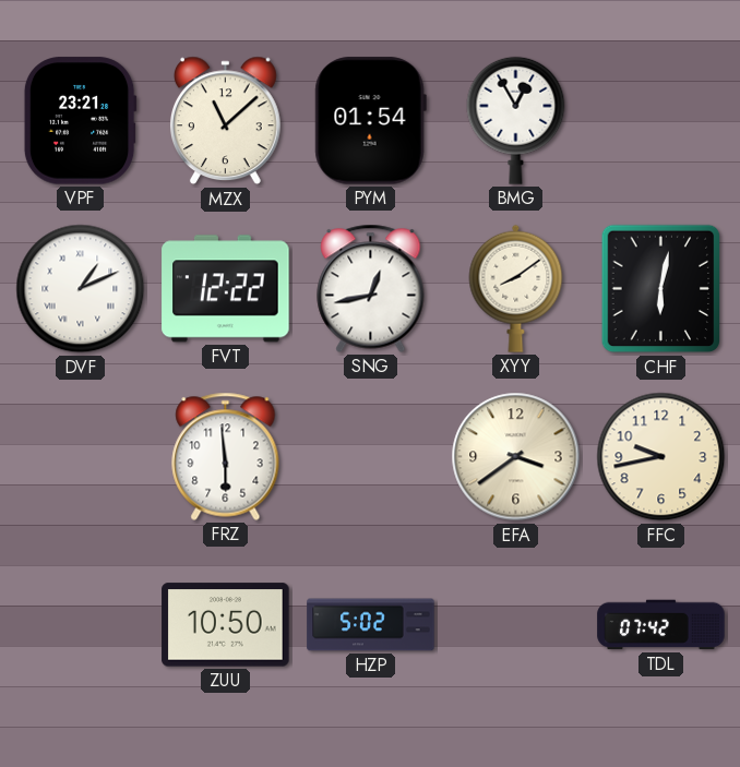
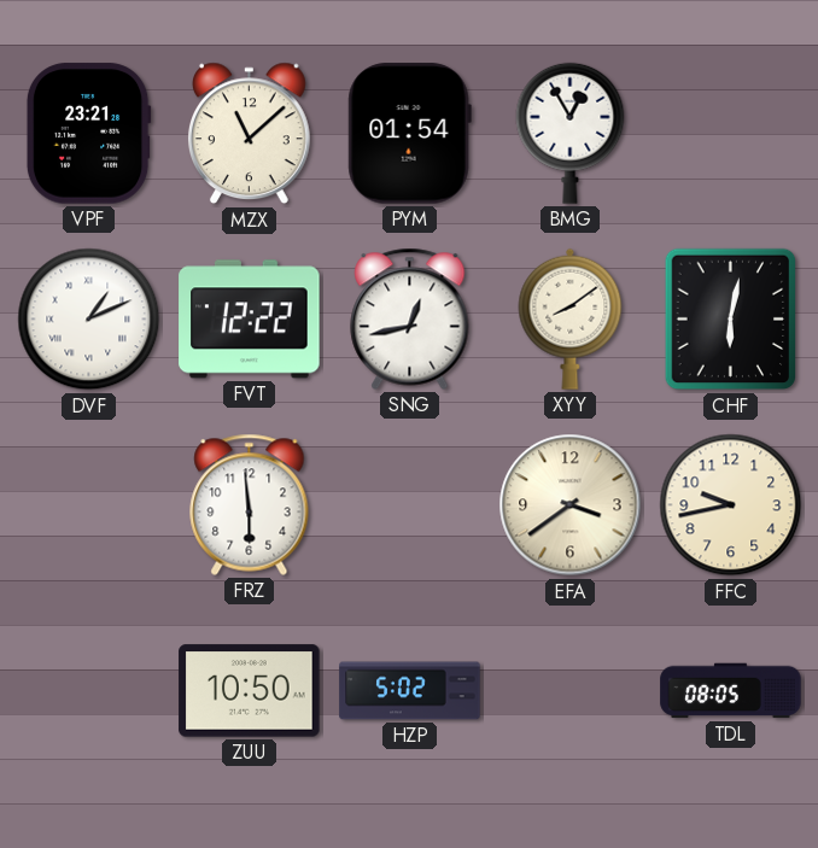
TDL: 07:42 -> 08:05 (731, 691)
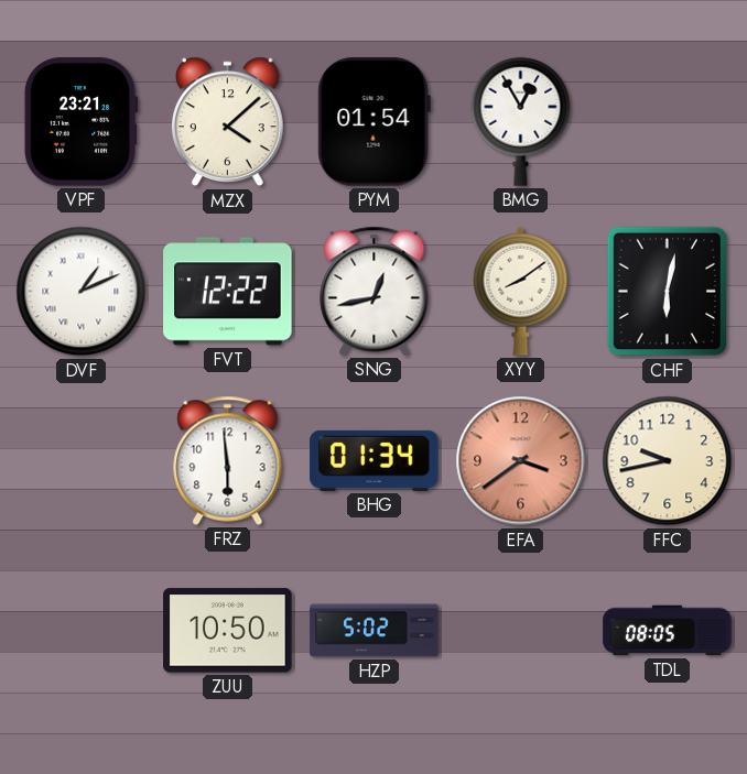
MZX: 11:08 -> 4:08 (227, 122)
BHG: none -> 01:34 (375, 460)
EFA dial: cream -> salmon (521, 461)
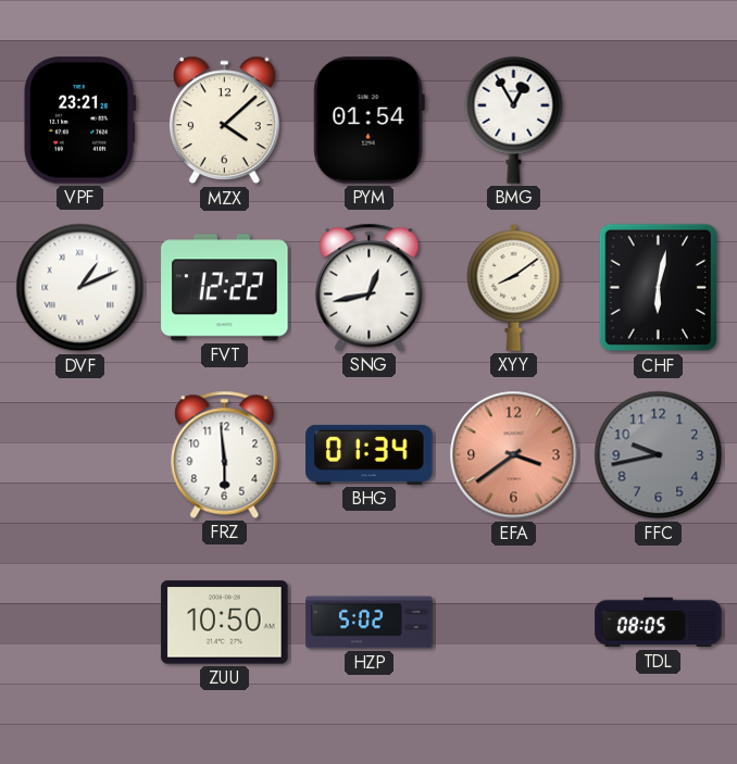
FFC dial: cream -> grey (659, 455)
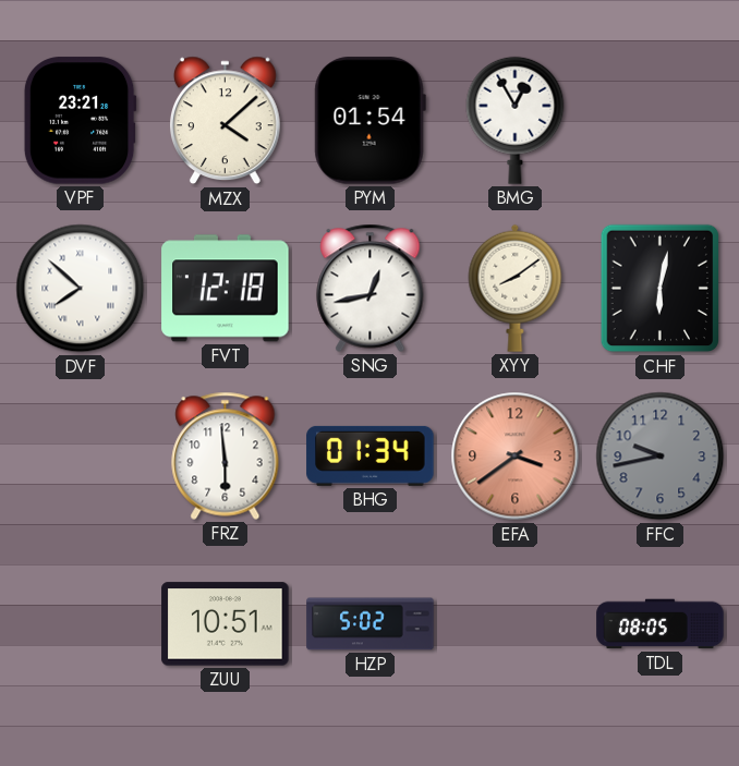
DVF: 1:11 -> 7:52 (81, 289)
FVT: 12:22 -> 12:18 (226, 289)
ZUU: 10:50 -> 10:51 (226, 624)
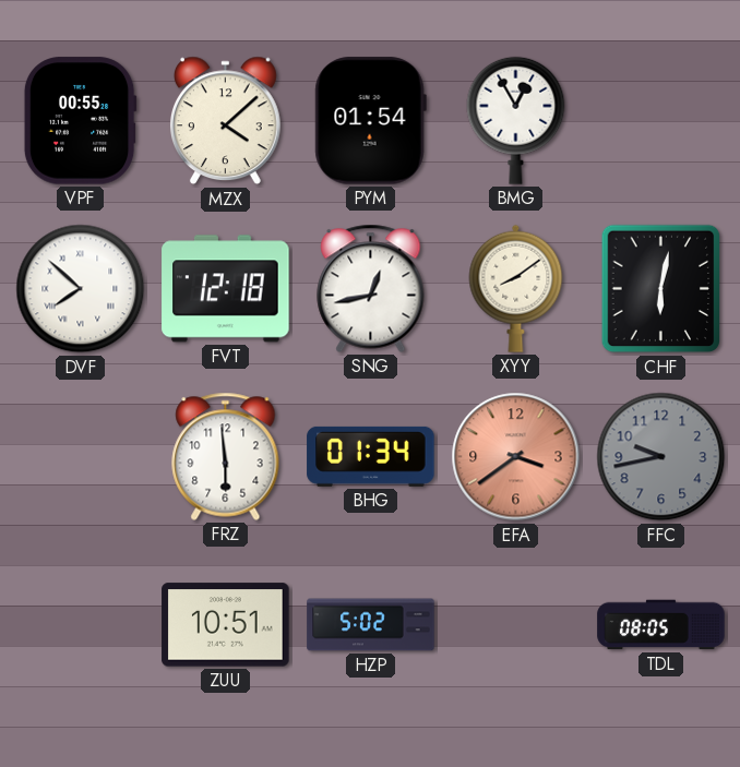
VPF: 23:21 -> 00:55 (80, 121)
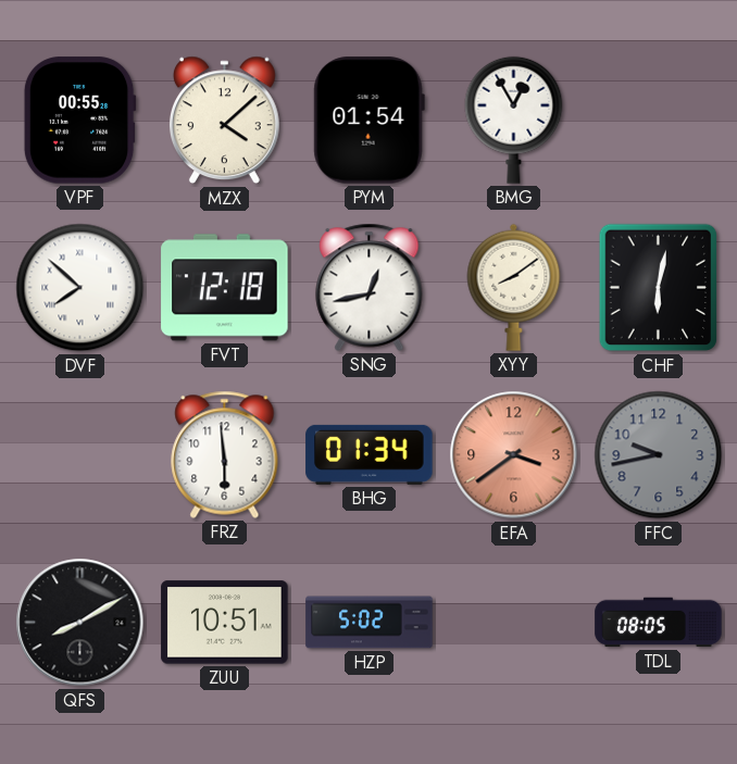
QFS: none -> 8:10 (80, 623)
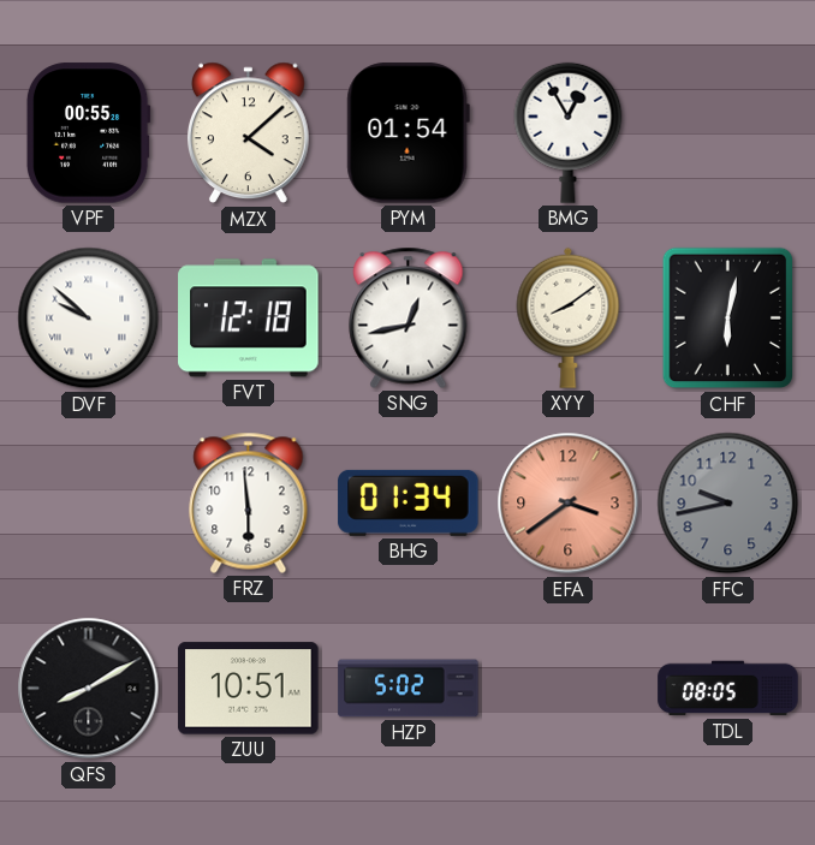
DVF: 7:52 -> 9:52 (89, 319)
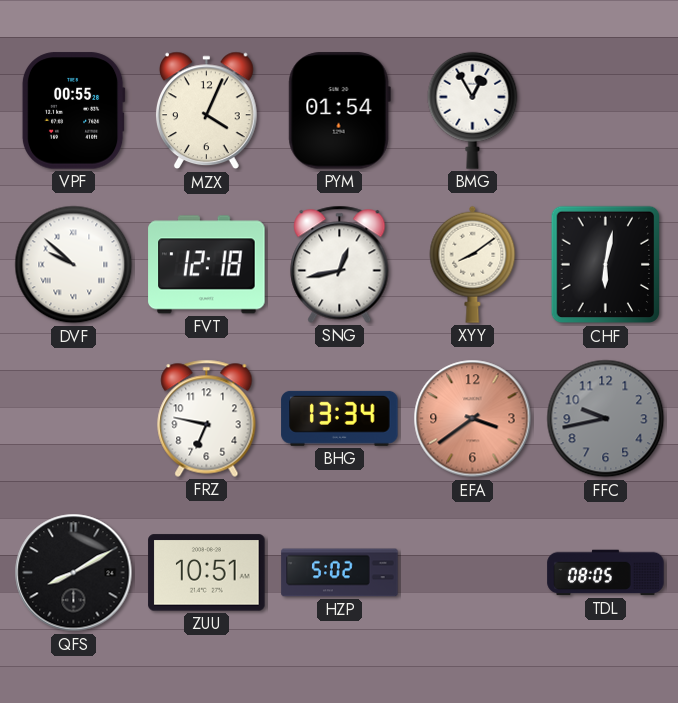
MZX: 4:08 -> 4:04 (206, 111)
FRZ: 5:59 -> 6:47 (207, 418)
BHG: 01:34 -> 13:34 (340, 418)
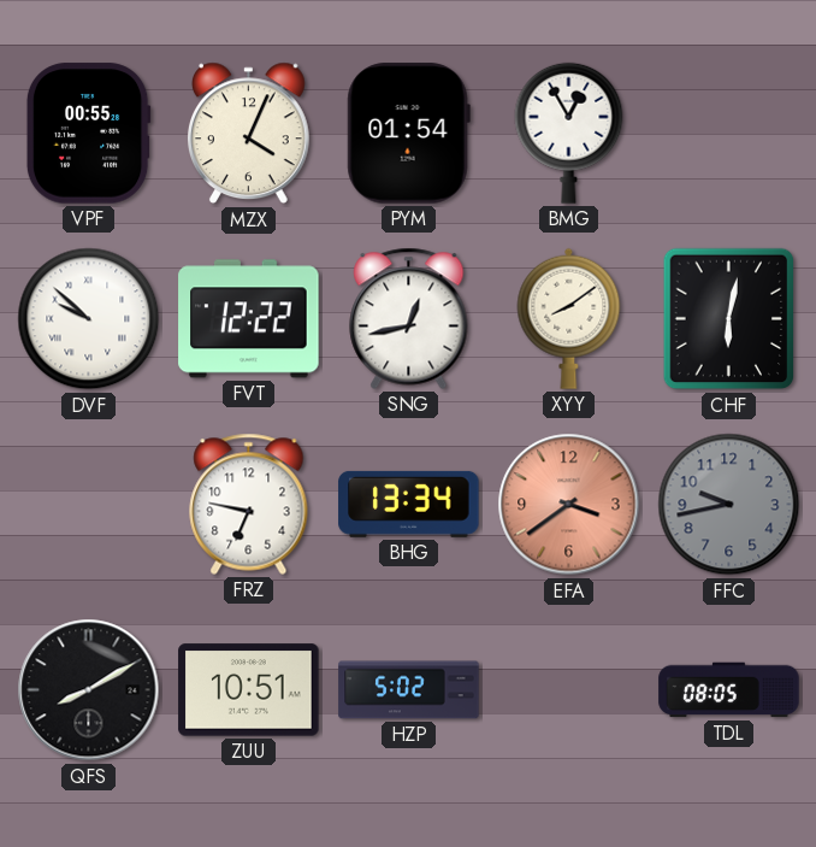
FVT: 12:18 -> 12:22 (249, 319)
